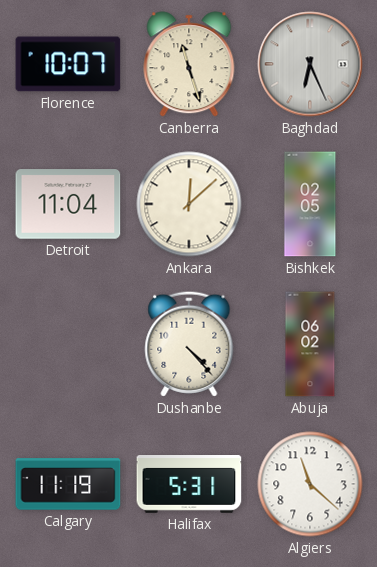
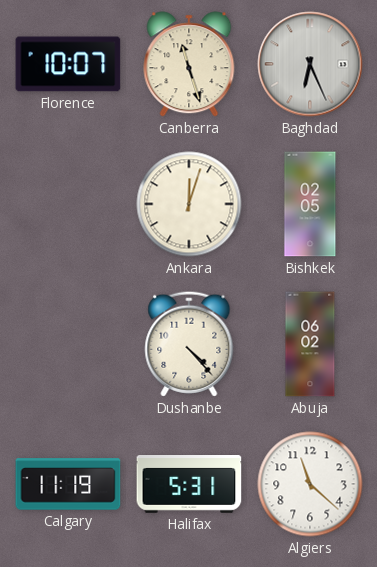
Detroit: 11:04 -> none (68, 204)
Ankara: 12:08 -> 12:03 (189, 204)
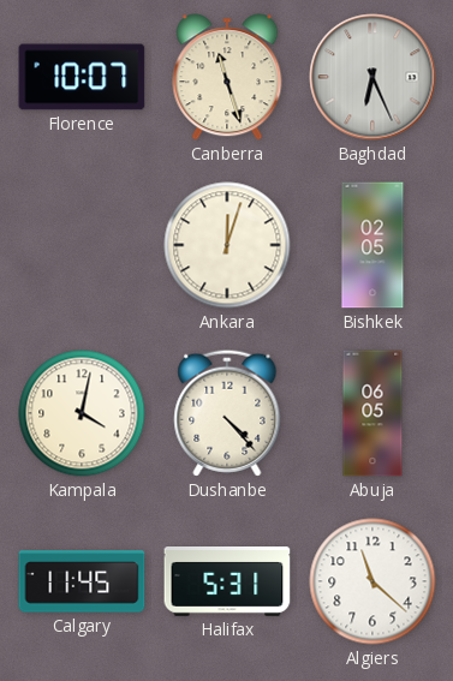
Kampala: none -> 4:02 (82, 413)
Abuja: 06:02 -> 06:05 (372, 413)
Calgary: 11:19 -> 11:45 (82, 581)
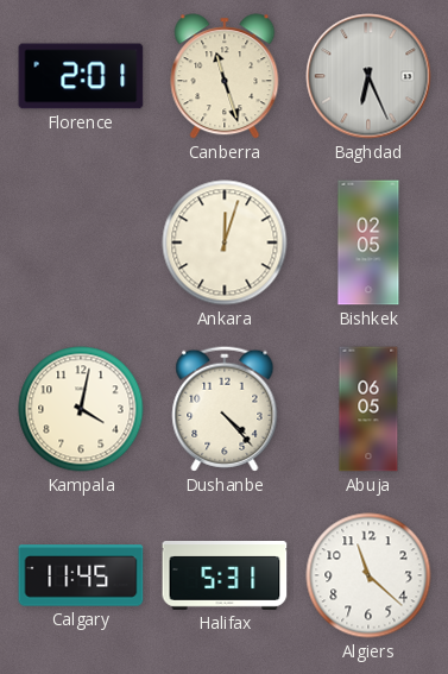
Florence: 10:07 -> 2:01 (81, 76)
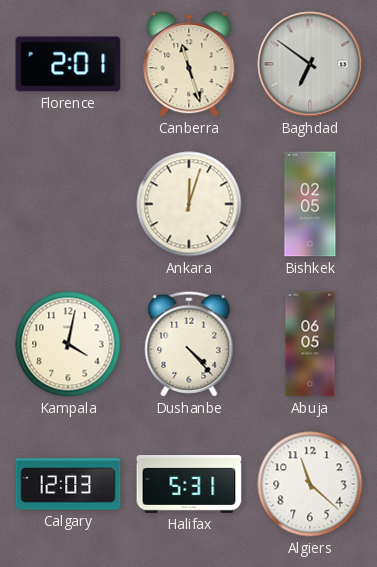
Baghdad: 6:26 -> 6:51 (310, 64)
Calgary: 11:45 -> 12:03 (68, 484)
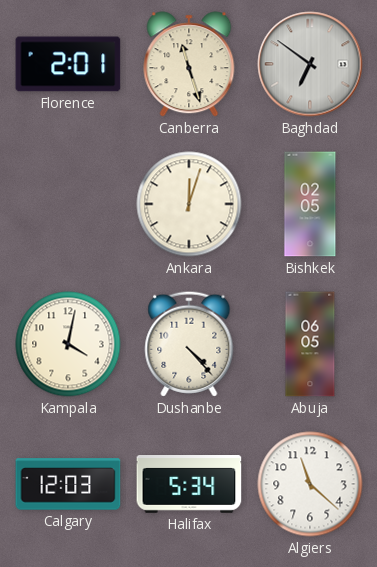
Halifax: 5:31 -> 5:34 (189, 485)
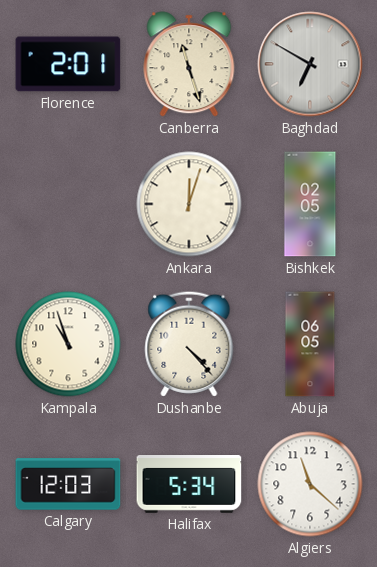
Baghdad: 6:51 -> 6:50 (310, 64)
Kampala: 4:02 -> 10:57 (68, 344)
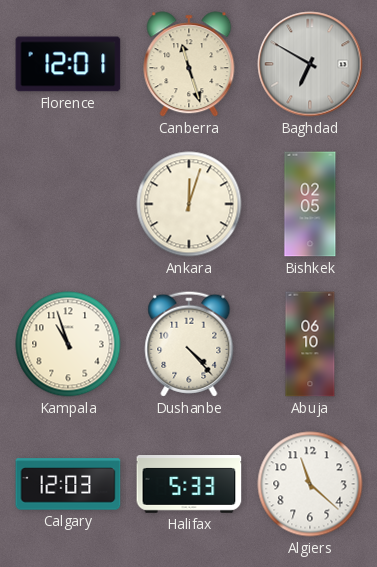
Florence: 2:01 -> 12:01 (68, 64)
Abuja: 06:05 -> 06:10 (310, 344)
Halifax: 5:34 -> 5:33 (189, 485)
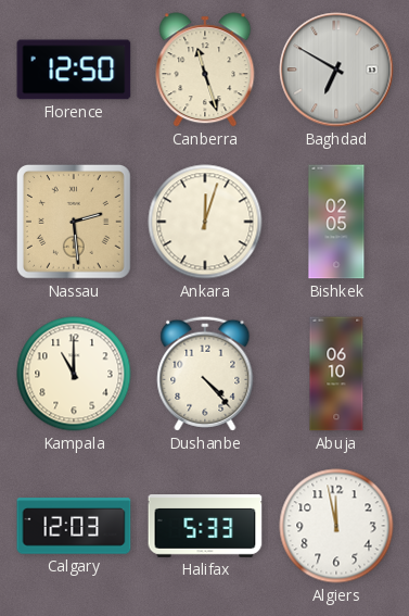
Florence: 12:01 -> 12:50 (74, 70)
Nassau: none -> 2:29 (74, 222)
Kampala: 10:57 -> 11:00 (74, 374)
Algiers: 11:22 -> 11:58 (336, 526)
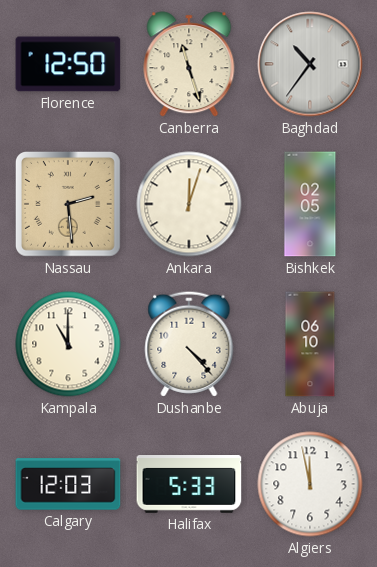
Baghdad: 6:50 -> 10:36 (310, 64)
